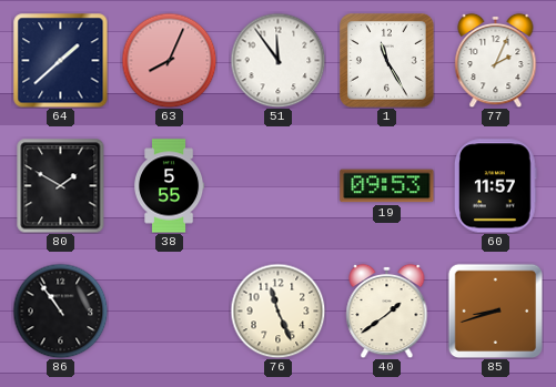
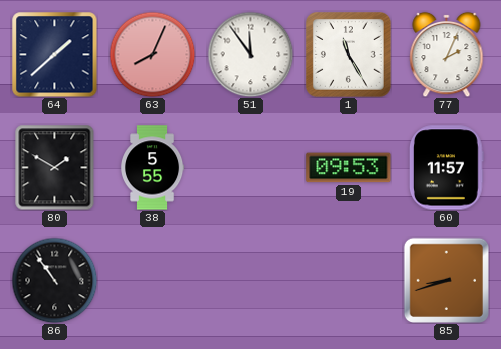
76: 11:26 -> none (277, 310)
40: 1:39 -> none (387, 310)
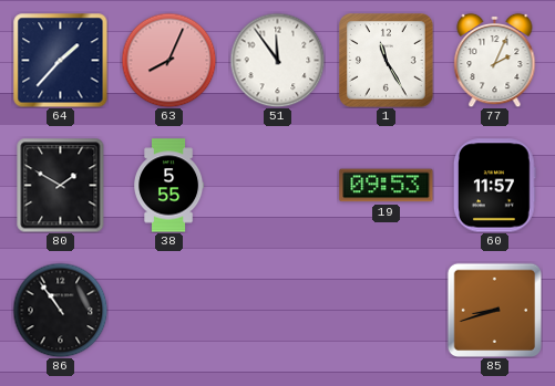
64: 1:38 -> 1:37 (61, 61)
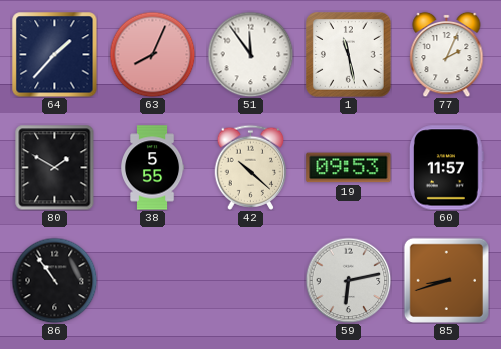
1: 11:25 -> 11:28 (349, 55)
42: none -> 10:22 (251, 167)
59: none -> 6:13 (348, 280)
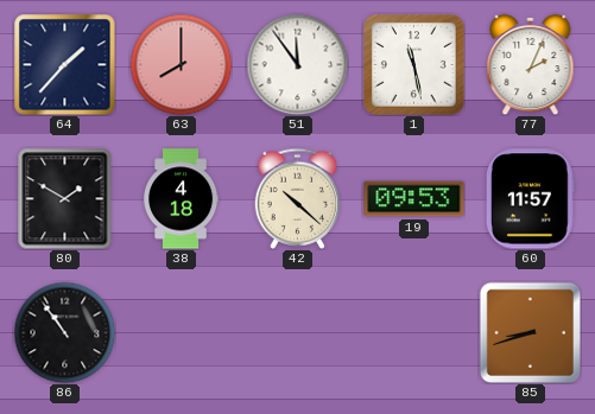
63: 8:04 -> 8:00 (181, 64)
38: 5:55 -> 4:18 (181, 199)
59: 6:13 -> none (348, 280)
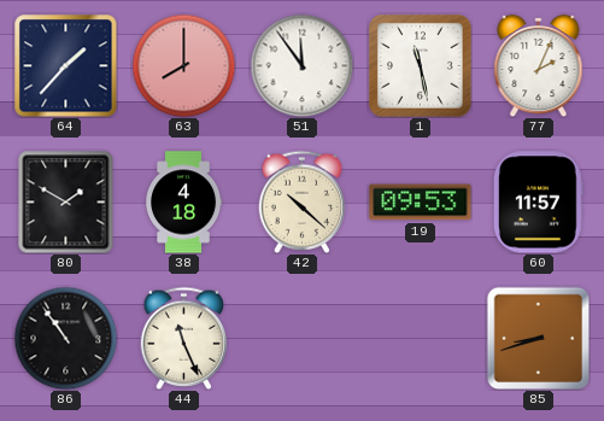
44: none -> 11:26 (184, 338)
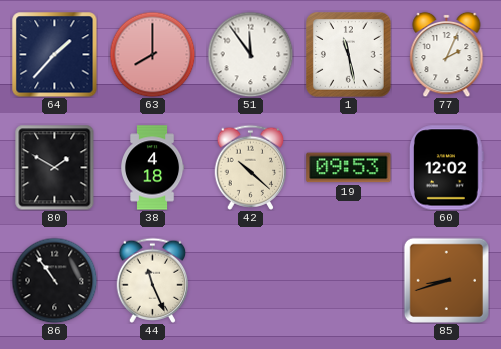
60: 11:57 -> 12:02 (447, 168)
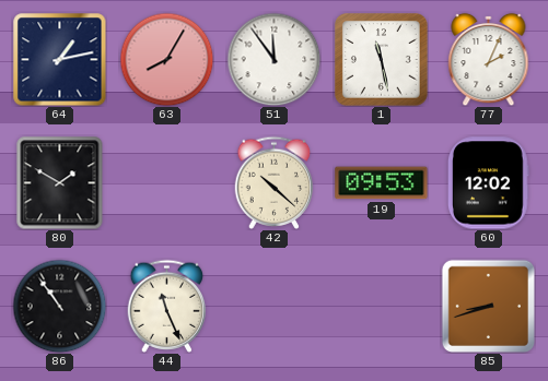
64: 1:37 -> 1:13 (60, 60)
63: 8:00 -> 8:05 (166, 59)
38: 4:18 -> none (152, 168)
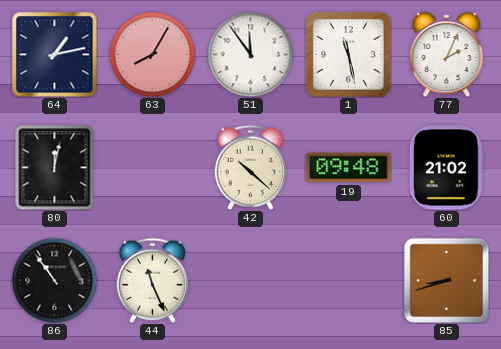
80: 1:50 -> 12:02 (55, 167)
19: 09:53 -> 09:48 (349, 168)
60: 12:02 -> 21:02 (447, 168)
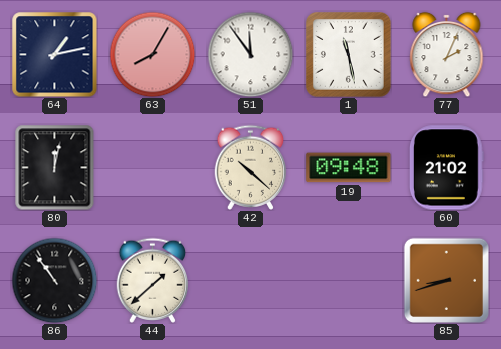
44: 11:26 -> 1:38 (153, 280)
